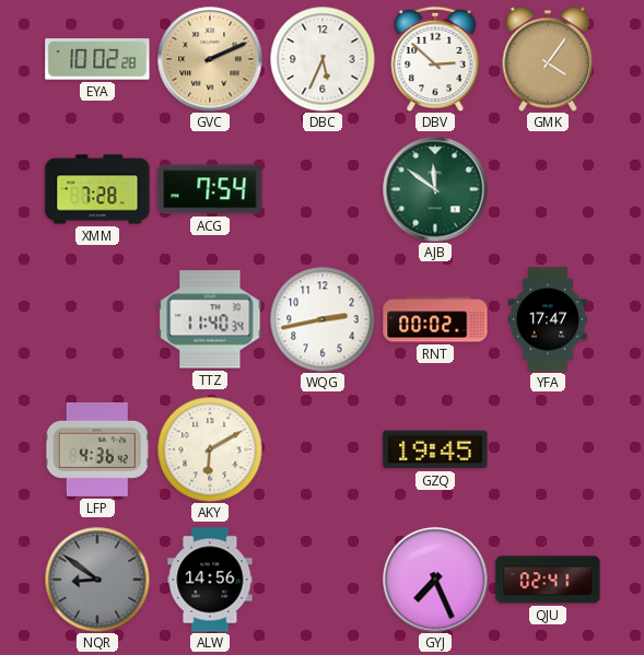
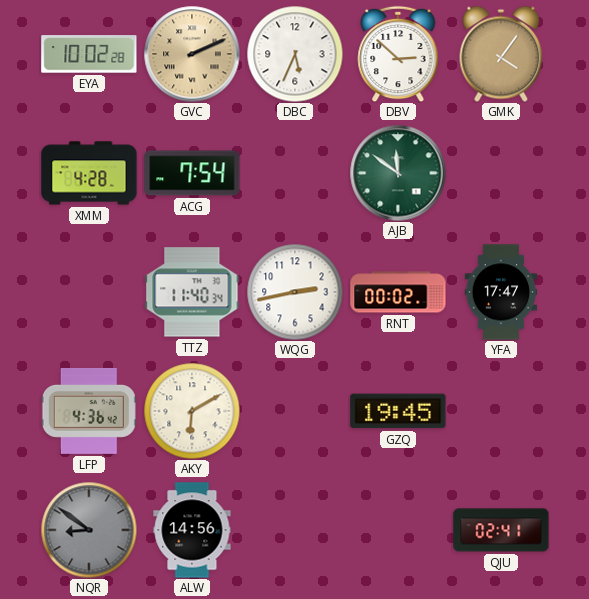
XMM: 7:28 -> 4:28 (89, 173)
GYJ: 7:26 -> none (435, 580)
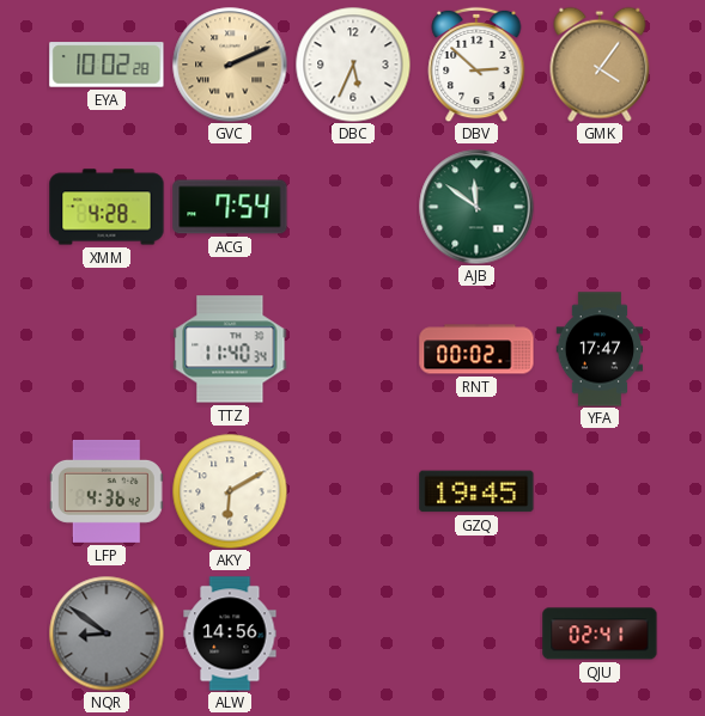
WQG: 2:43 -> none (295, 292)
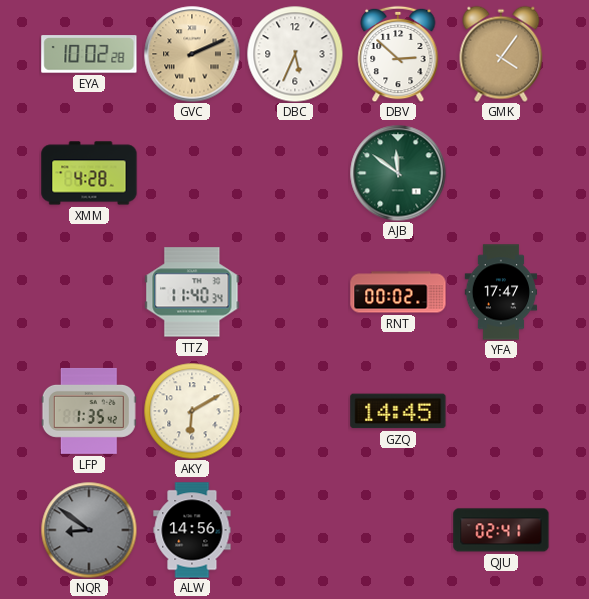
ACG: 7:54 -> none (230, 207)
LFP: 4:36 -> 1:35 (89, 411)
GZQ: 19:45 -> 14:45 (398, 411)
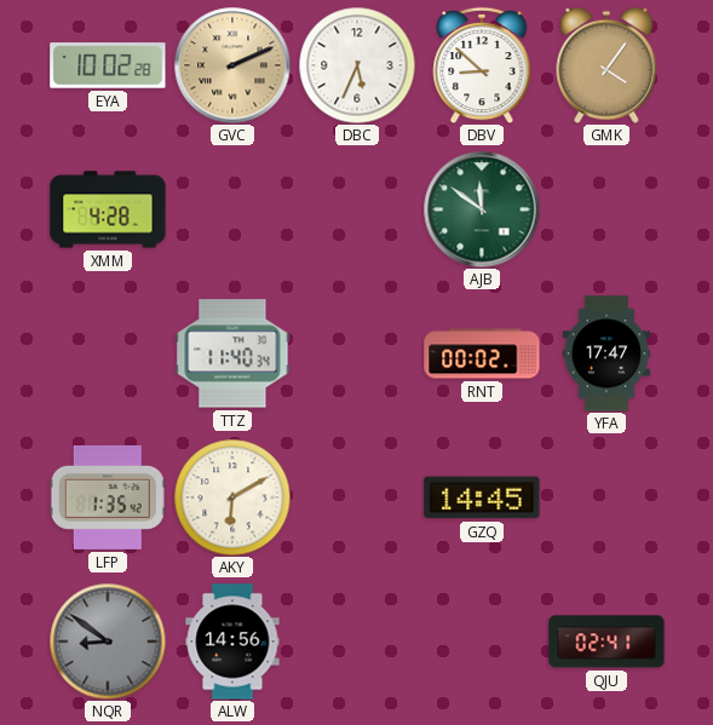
DBV: 2:52 -> 8:52 (482, 65)
